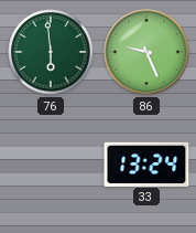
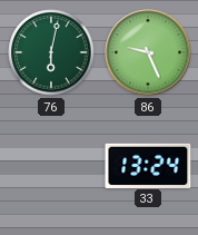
76: 5:59 -> 6:02 (51, 52)
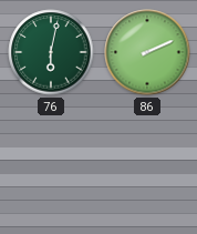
86: 9:26 -> 2:11 (147, 52)
33: 13:24 -> none (148, 165)
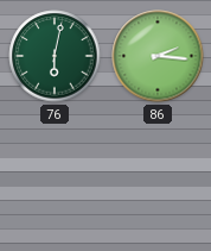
86: 2:11 -> 2:16 (158, 56)
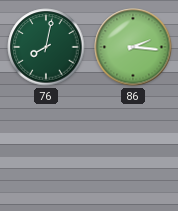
76: 6:02 -> 8:02 (46, 47)
